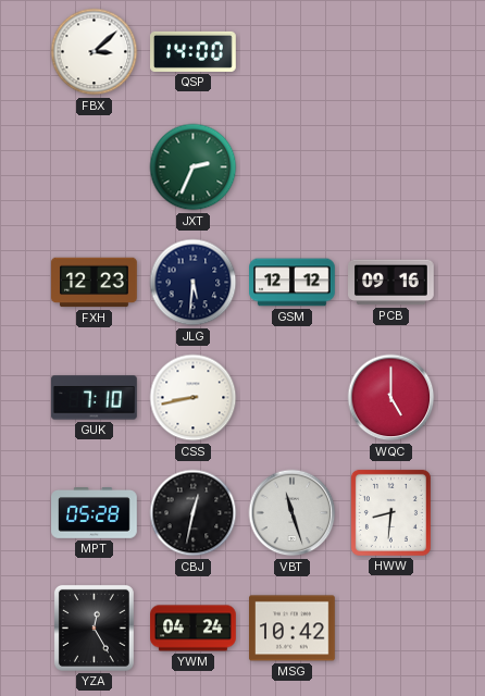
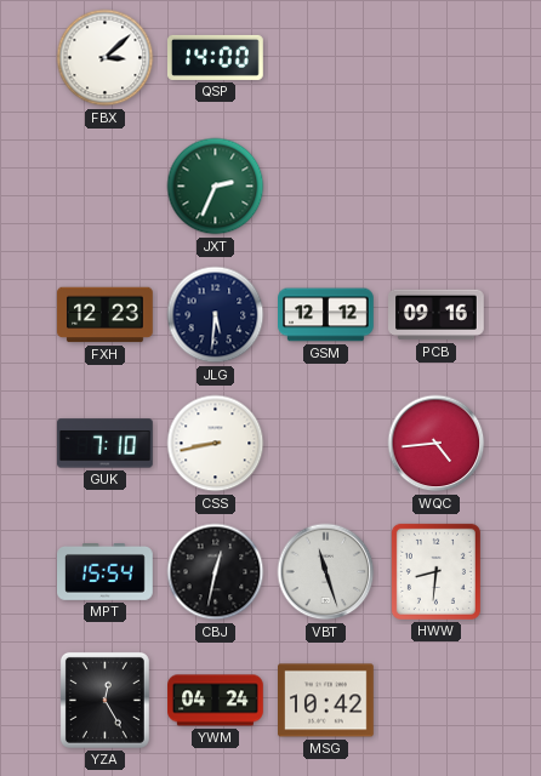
WQC: 5:00 -> 4:44 (437, 444)
MPT: 05:28 -> 15:54 (106, 572)
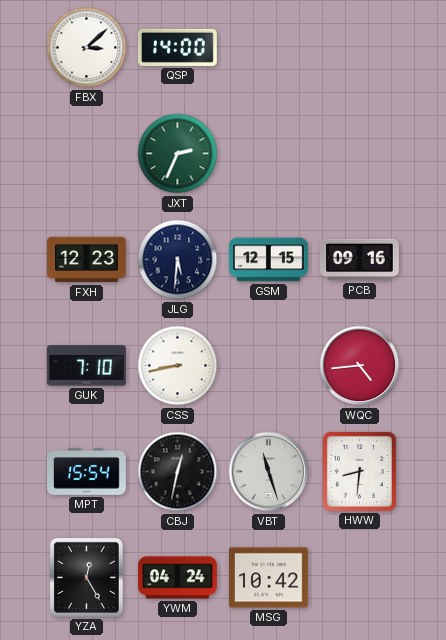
GSM: 12:12 -> 12:15 (269, 260)
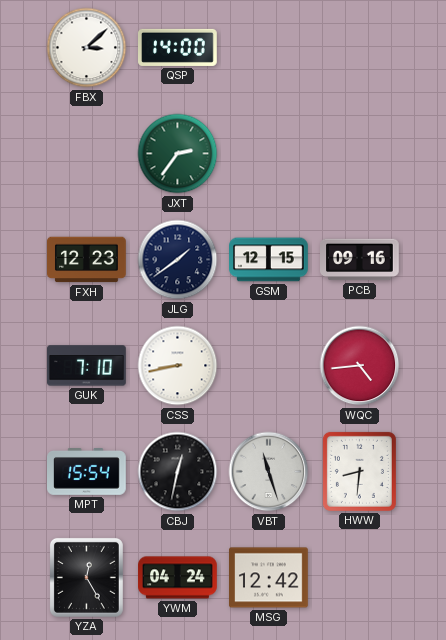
JXT: 2:34 -> 2:36 (178, 154)
JLG: 5:31 -> 1:39 (178, 260)
MSG: 10:42 -> 12:42 (269, 578)
